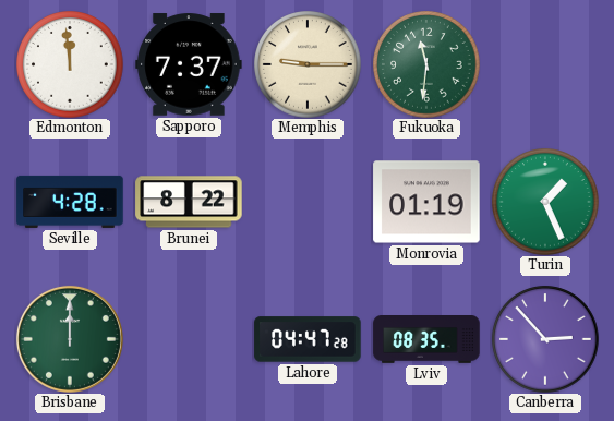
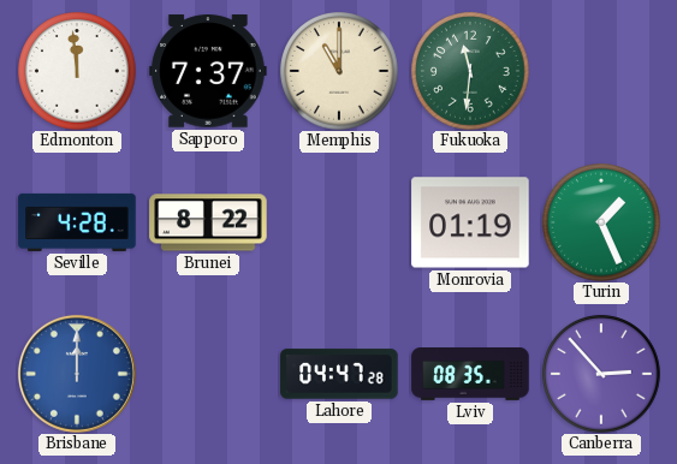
Memphis: 9:15 -> 11:00 (339, 71)
Brisbane dial: green -> blue (77, 374)
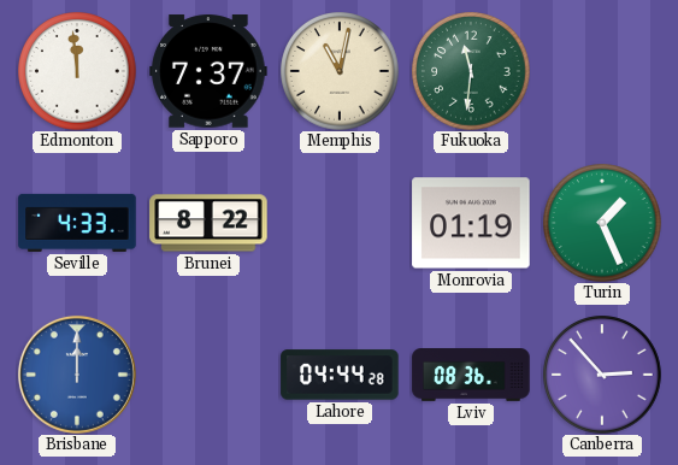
Memphis: 11:00 -> 11:02 (340, 71)
Seville: 4:28 -> 4:33 (77, 223)
Lahore: 04:47 -> 04:44 (340, 375)
Lviv: 08:35 -> 08:36 (471, 376)
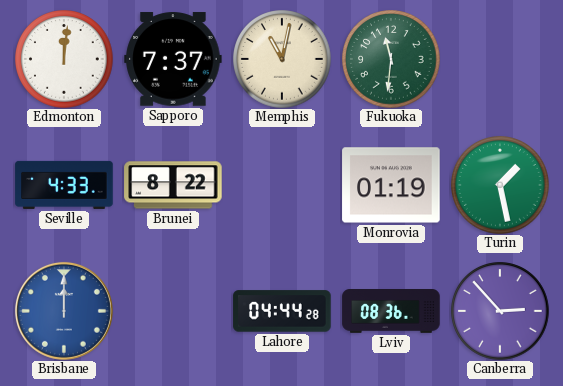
Edmonton: 11:59 -> 12:01 (64, 59)
Turin: 1:26 -> 1:28 (500, 185)
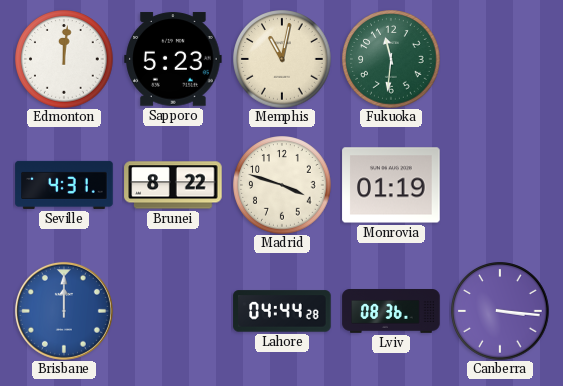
Sapporo: 7:37 -> 5:23 (173, 59)
Seville: 4:33 -> 4:31 (64, 185)
Madrid: none -> 3:48 (282, 185)
Turin: 1:28 -> none (500, 185)
Canberra: 2:53 -> 3:16 (500, 311)
